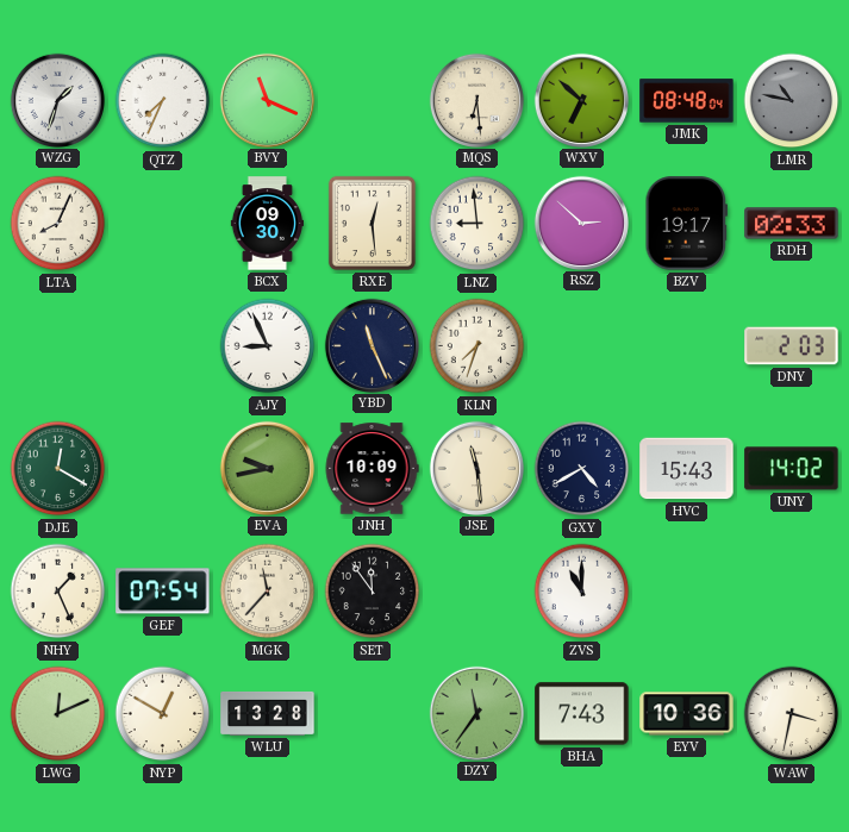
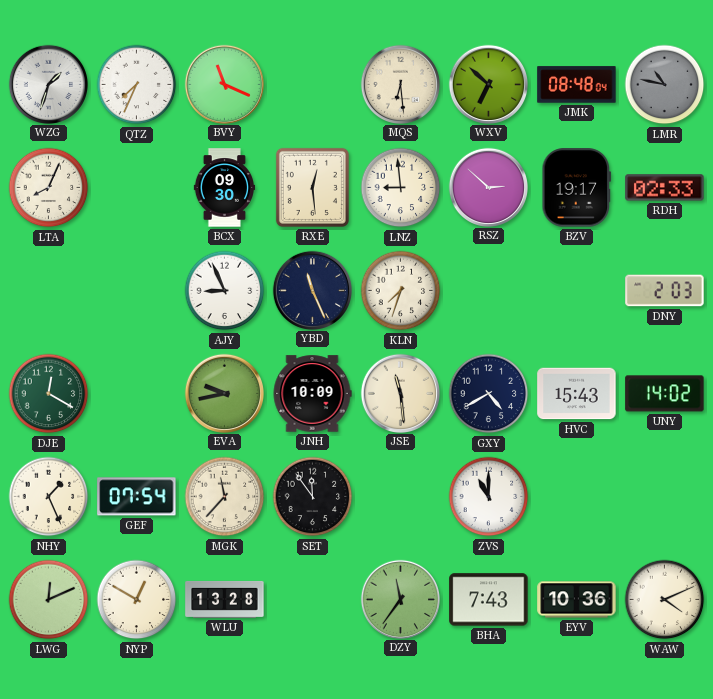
WAW: 3:32 -> 4:11 (665, 600)
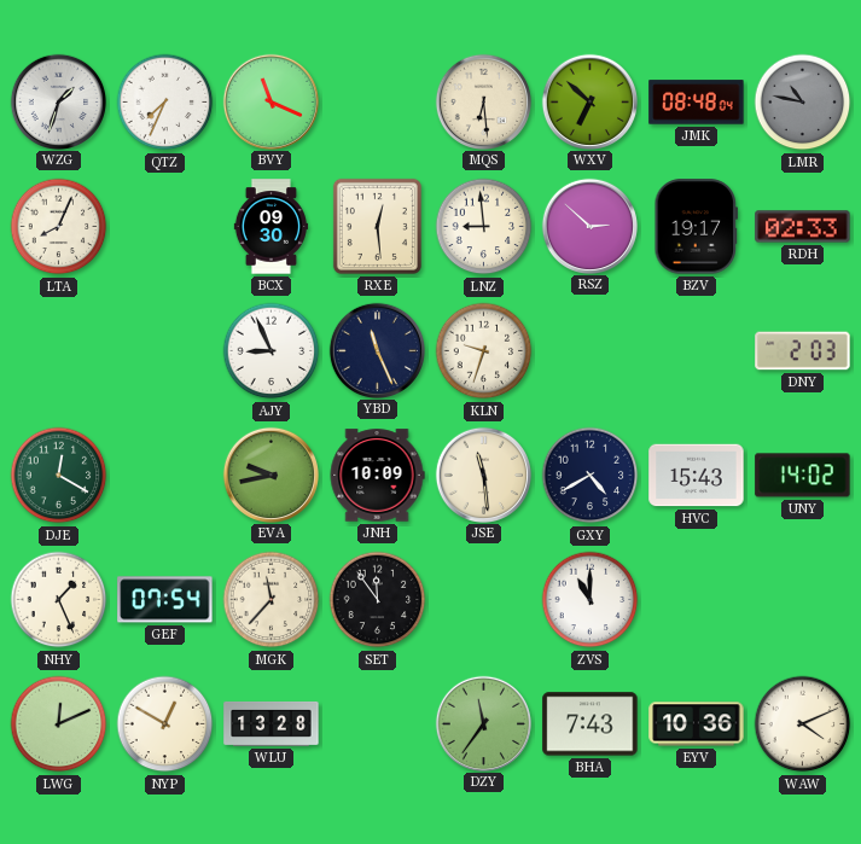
KLN: 7:33 -> 9:33 (484, 351)
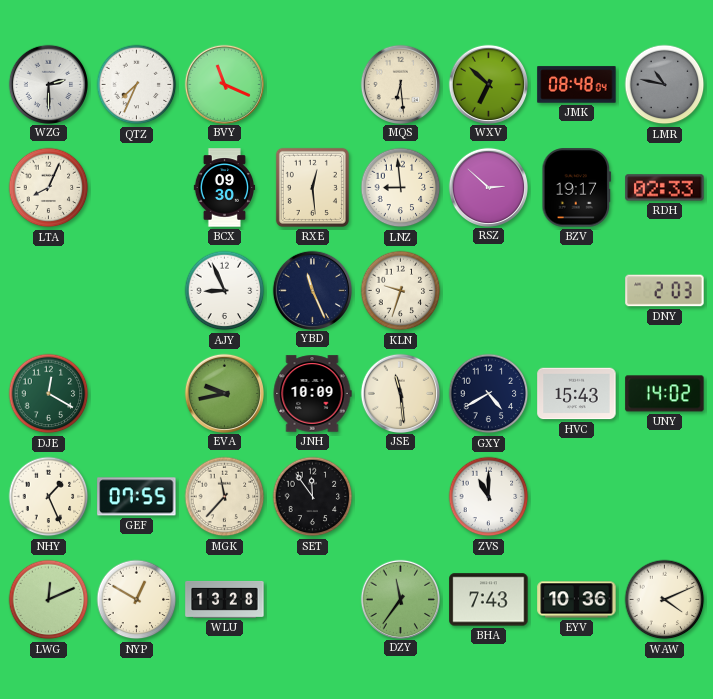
WZG: 1:33 -> 2:30 (48, 84)
GEF: 07:54 -> 07:55 (137, 497)
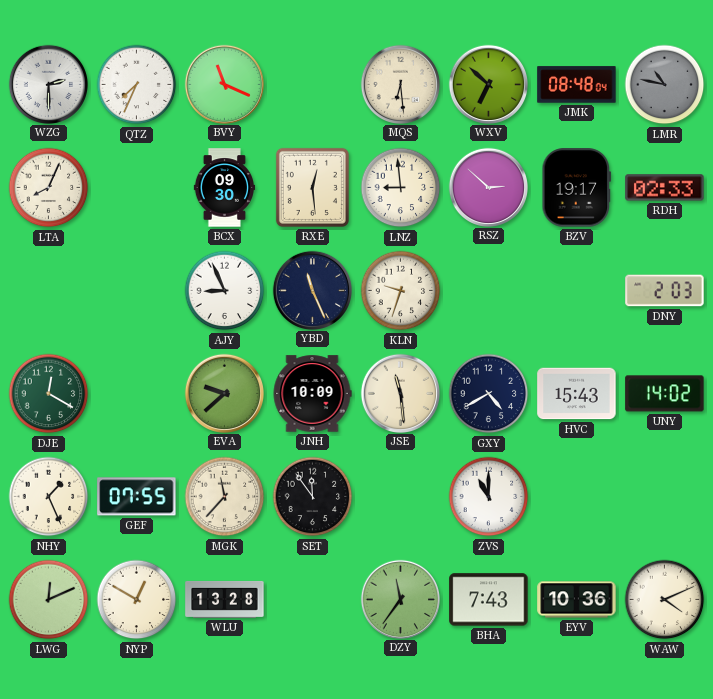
EVA: 9:43 -> 9:38 (224, 393)
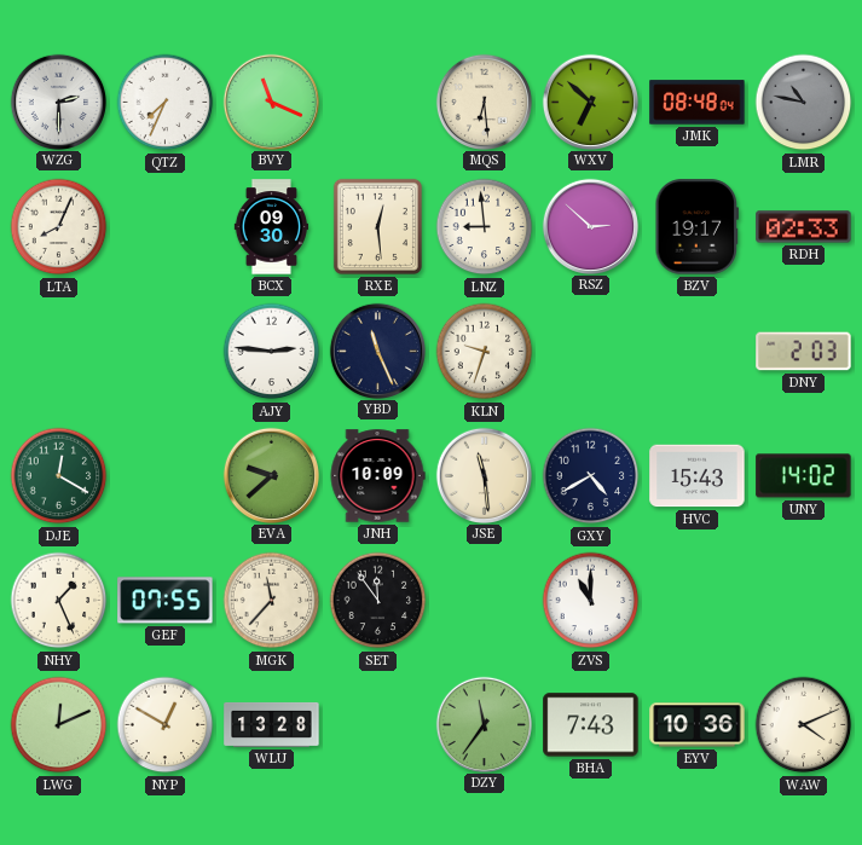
AJY: 8:56 -> 2:46 (272, 352)
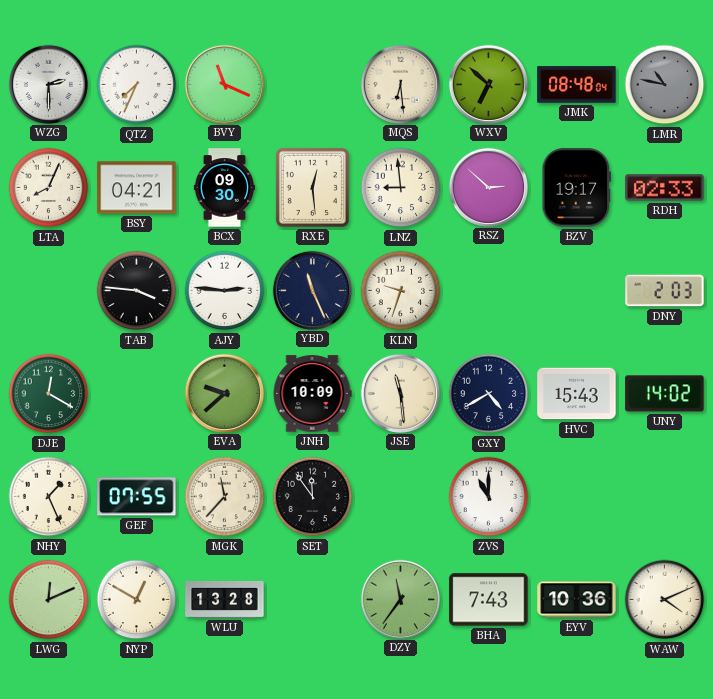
BSY: none -> 04:21 (137, 188)
TAB: none -> 3:46 (137, 291)
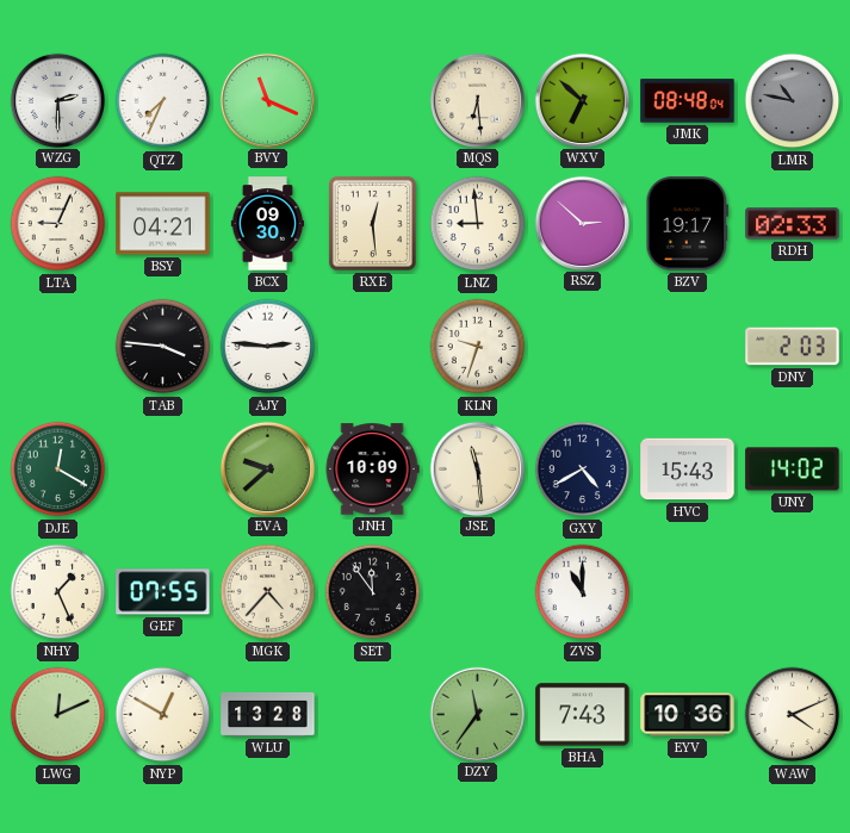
LTA: 8:04 -> 9:04 (58, 224)
YBD: 11:26 -> none (312, 290)
MGK: 11:37 -> 4:37 (268, 592)
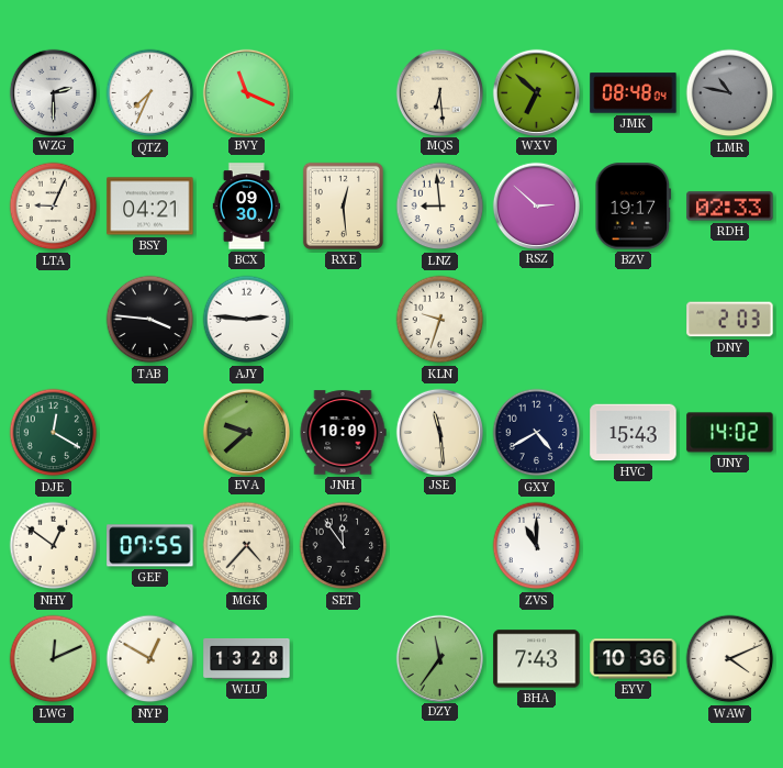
NHY: 1:26 -> 12:51 (54, 546)
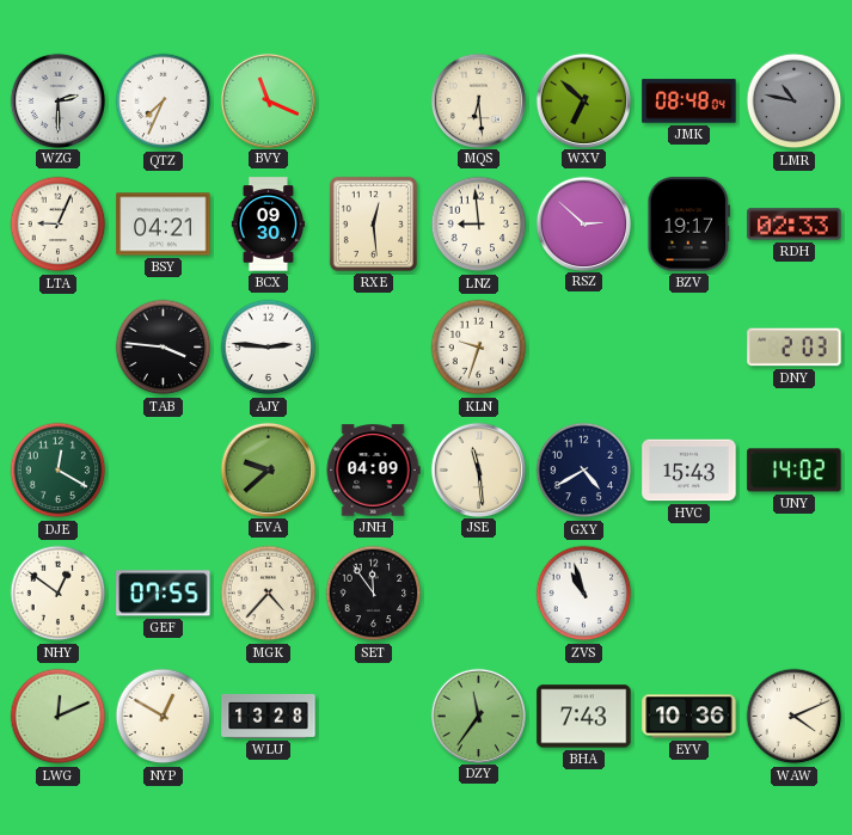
JNH: 10:09 -> 04:09 (373, 471)
ZVS: 11:00 -> 10:57 (584, 594)
